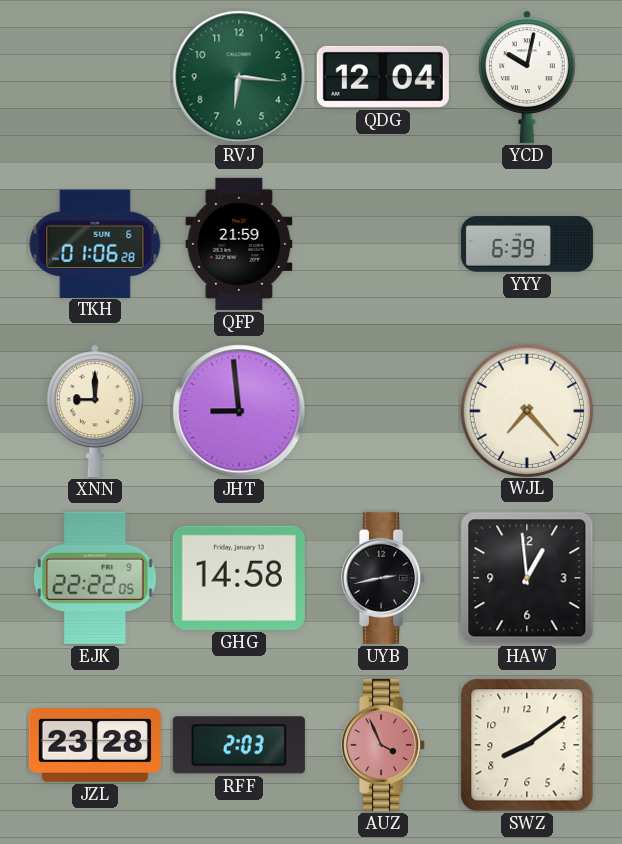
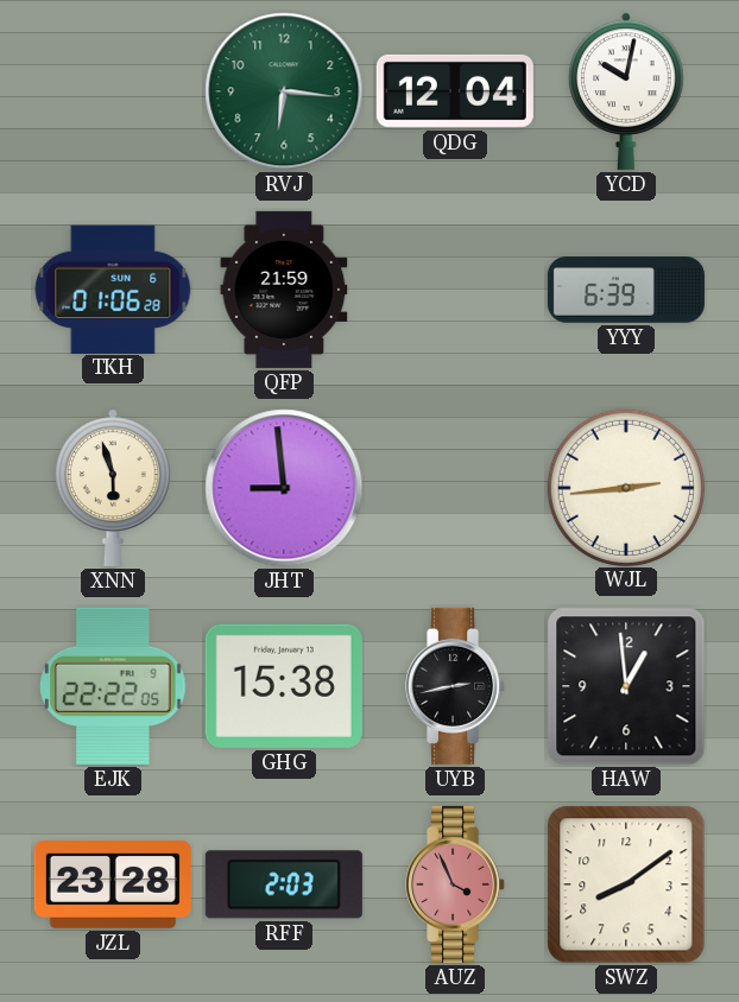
XNN: 9:00 -> 5:57 (114, 488)
WJL: 7:23 -> 2:44 (625, 487)
GHG: 14:58 -> 15:38 (284, 686)
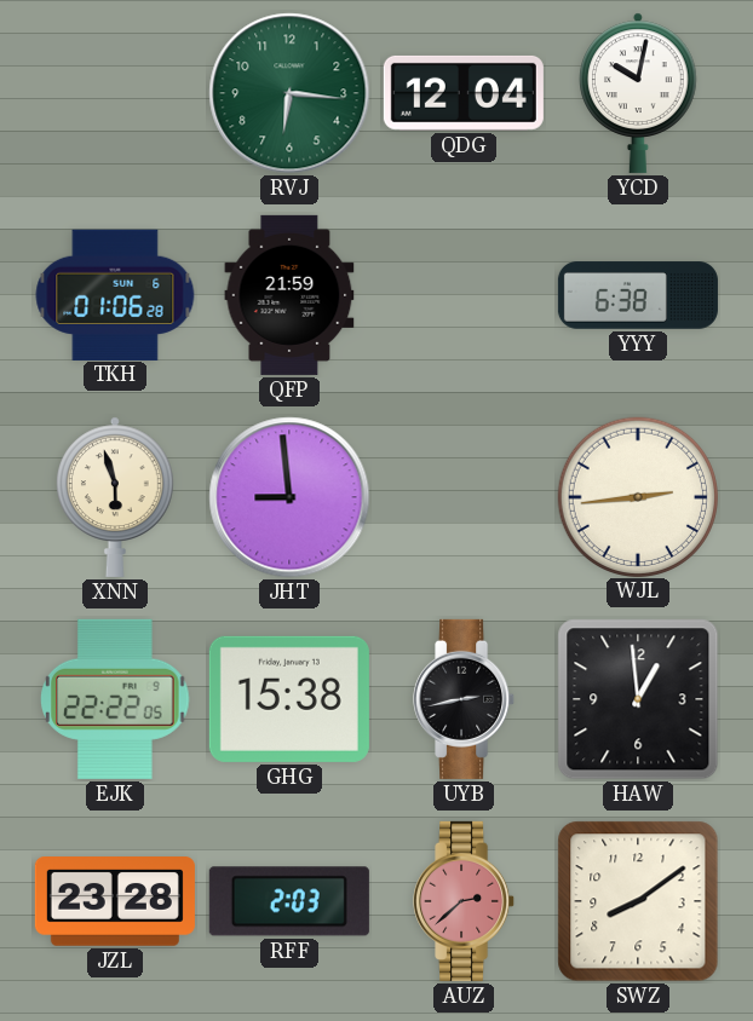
YYY: 6:39 -> 6:38 (638, 295)
AUZ: 3:56 -> 2:38 (465, 901)
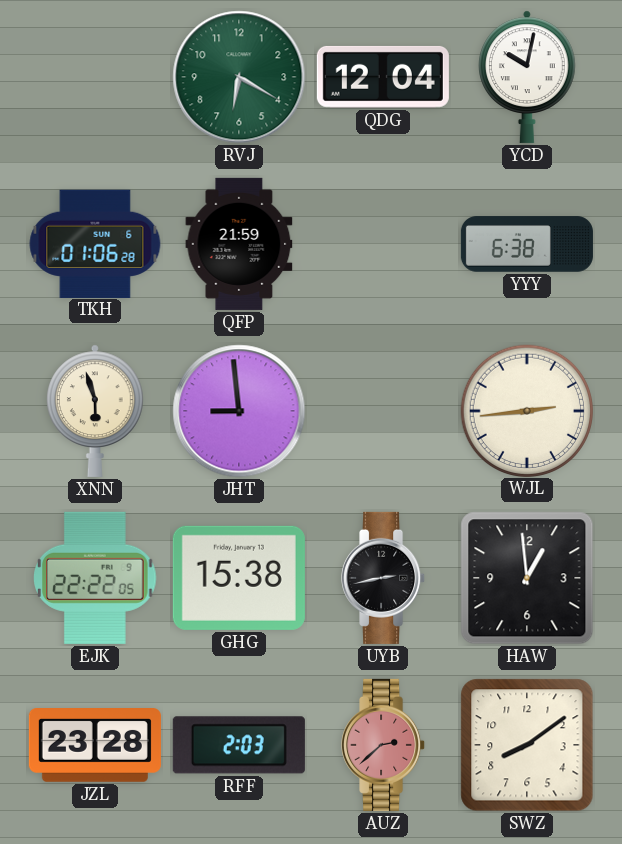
RVJ: 6:16 -> 6:20 (239, 77)
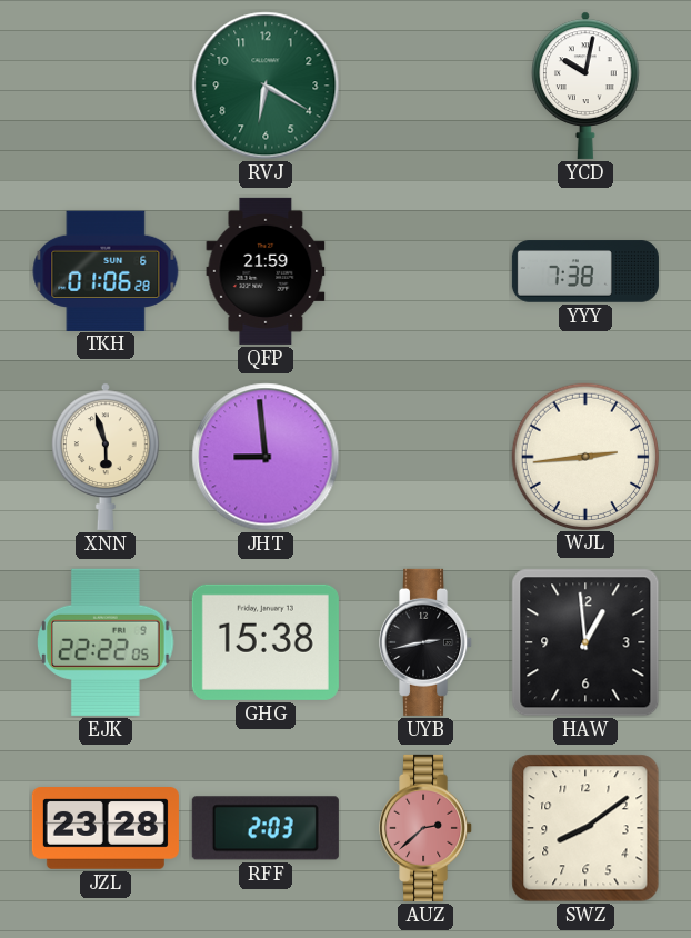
QDG: 12:04 -> none (383, 77)
YYY: 6:38 -> 7:38 (585, 271)
